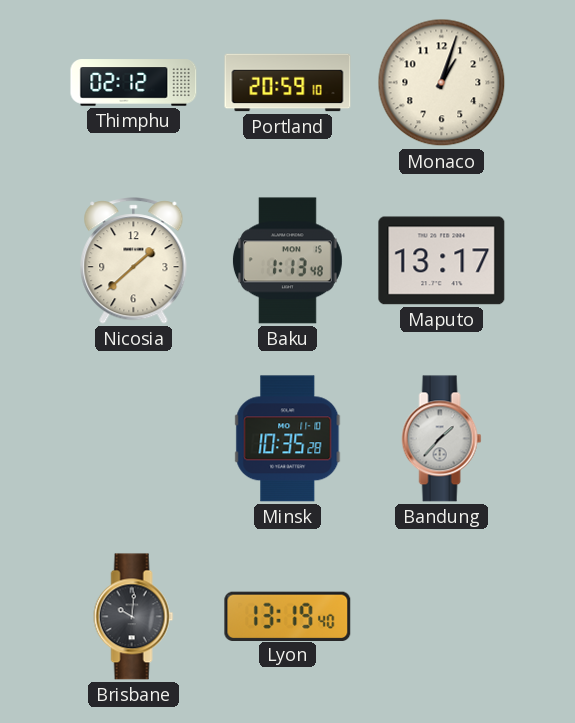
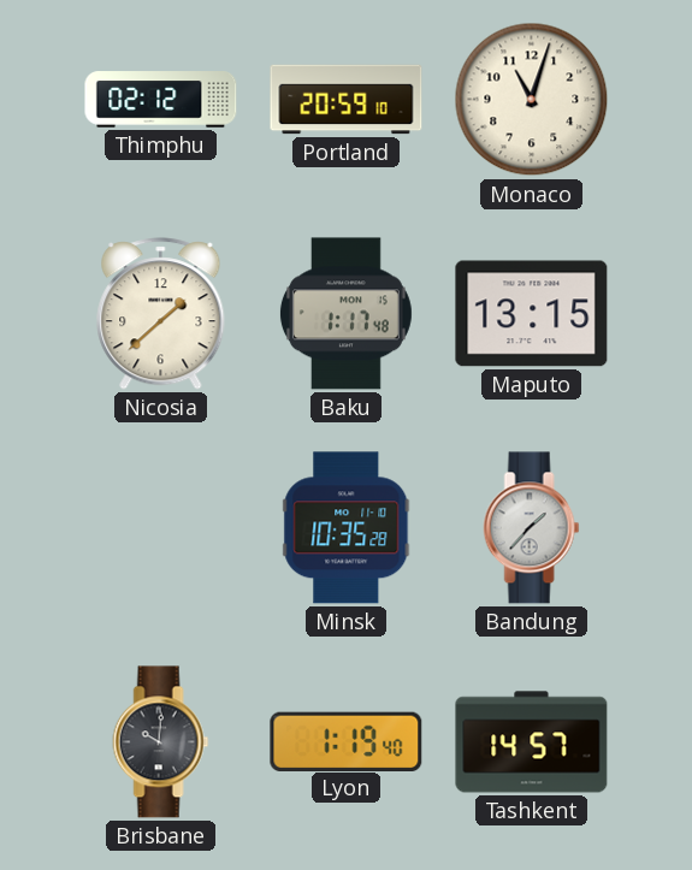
Monaco: 1:03 -> 11:03 (532, 100)
Baku: 1:13 -> 1:17 (345, 314)
Maputo: 13:17 -> 13:15 (532, 314)
Lyon: 13:19 -> 1:19 (347, 741)
Tashkent: none -> 14:57 (532, 742)
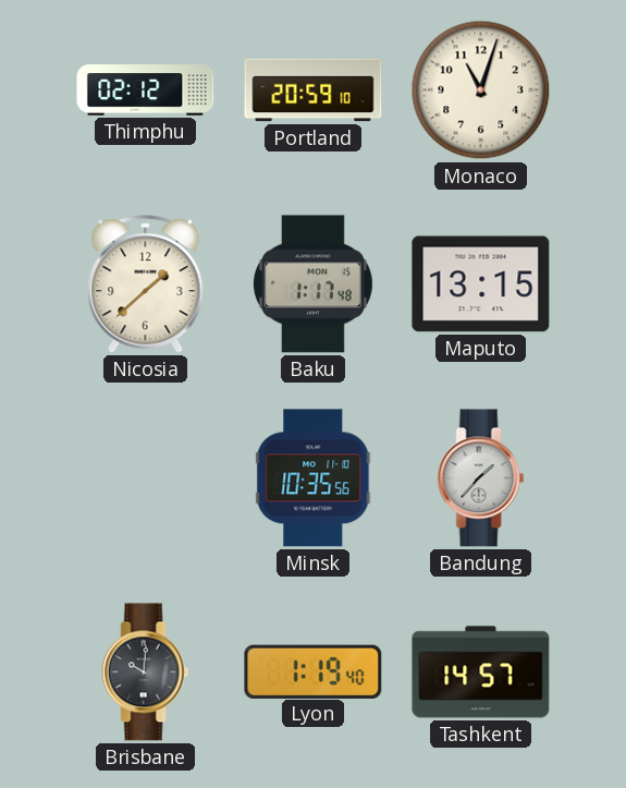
Minsk: 10:35:28 -> 10:35:56 (314, 478)
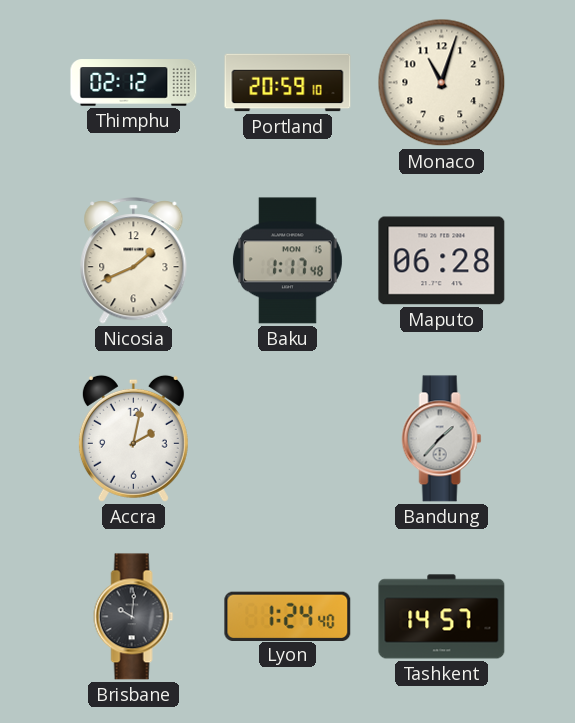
Nicosia: 1:38 -> 1:41 (134, 261)
Maputo: 13:15 -> 06:28 (442, 261)
Accra: none -> 2:02 (133, 438)
Minsk: 10:35 -> none (314, 478)
Lyon: 1:19 -> 1:24 (288, 616)
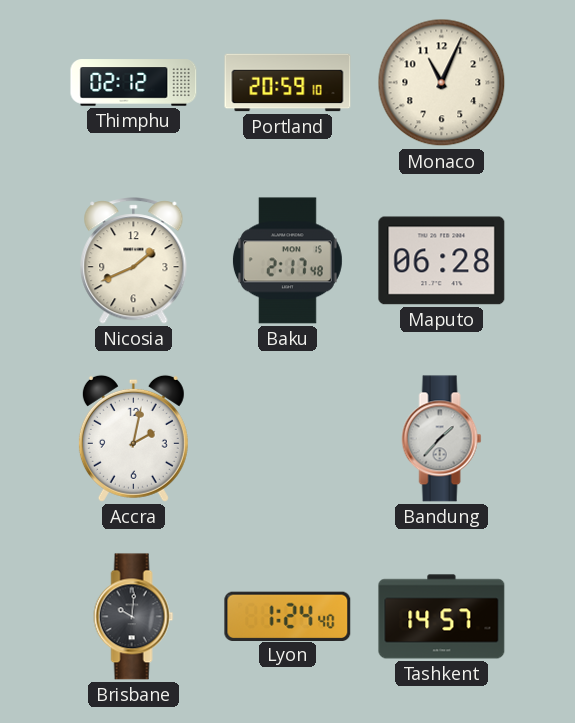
Monaco: 11:03 -> 11:04 (442, 83)
Baku: 1:17 -> 2:17 (287, 261)
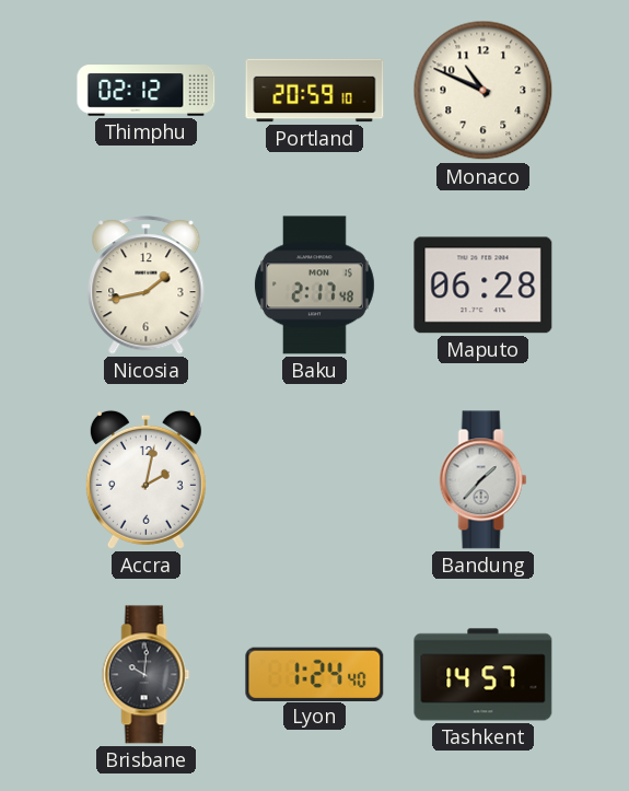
Monaco: 11:04 -> 10:49 (484, 91)
Nicosia: 1:41 -> 1:43 (147, 286)
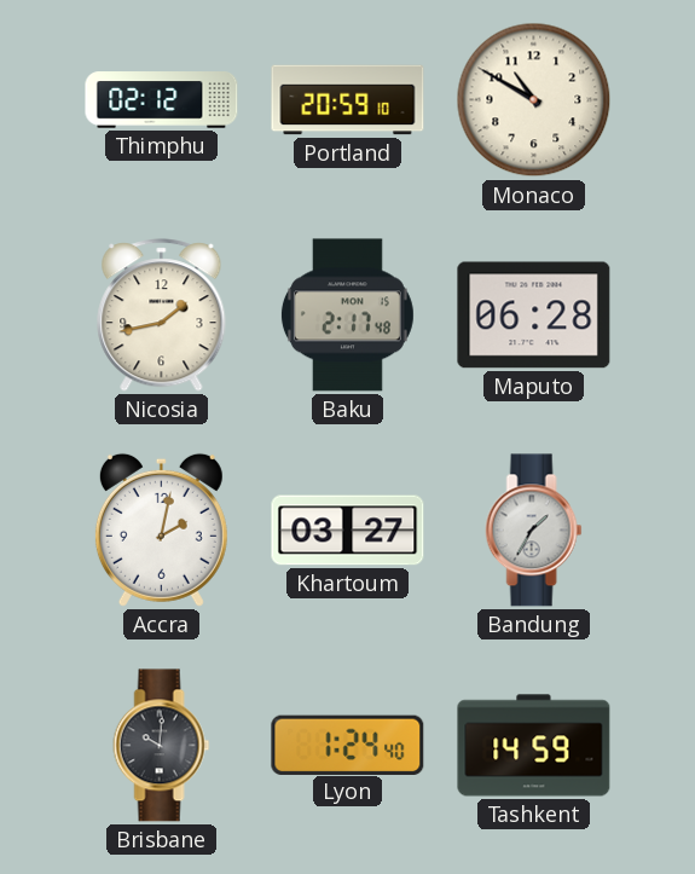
Monaco: 10:49 -> 10:50 (534, 100)
Khartoum: none -> 03:27 (348, 531)
Bandung: 1:37 -> 1:35 (534, 531)
Tashkent: 14:57 -> 14:59 (534, 746)
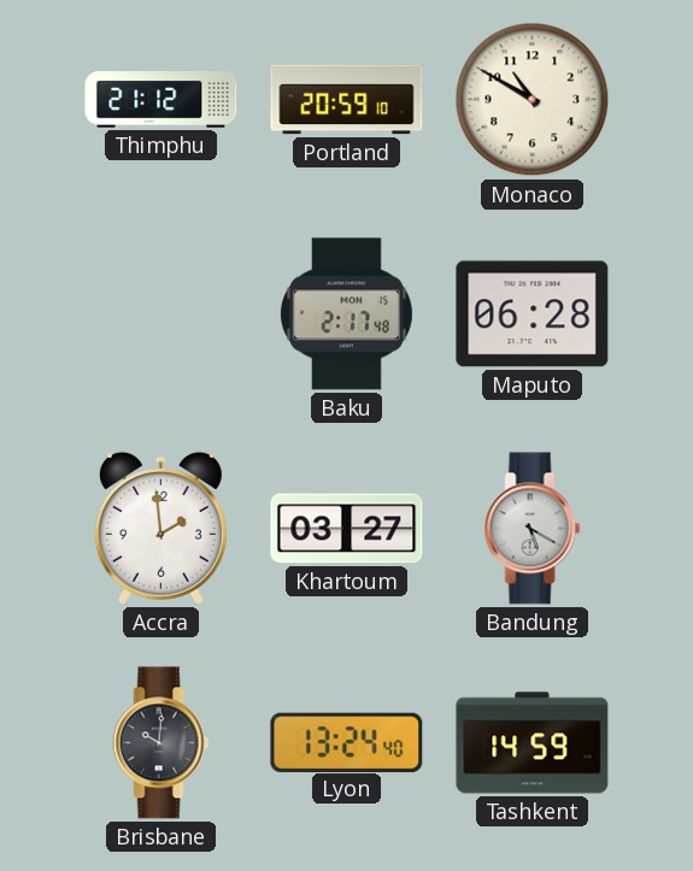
Thimphu: 02:12 -> 21:12 (161, 100)
Nicosia: 1:43 -> none (162, 316)
Accra: 2:02 -> 1:59 (160, 528)
Bandung: 1:35 -> 5:20 (533, 529)
Lyon: 1:24 -> 13:24 (347, 742)
